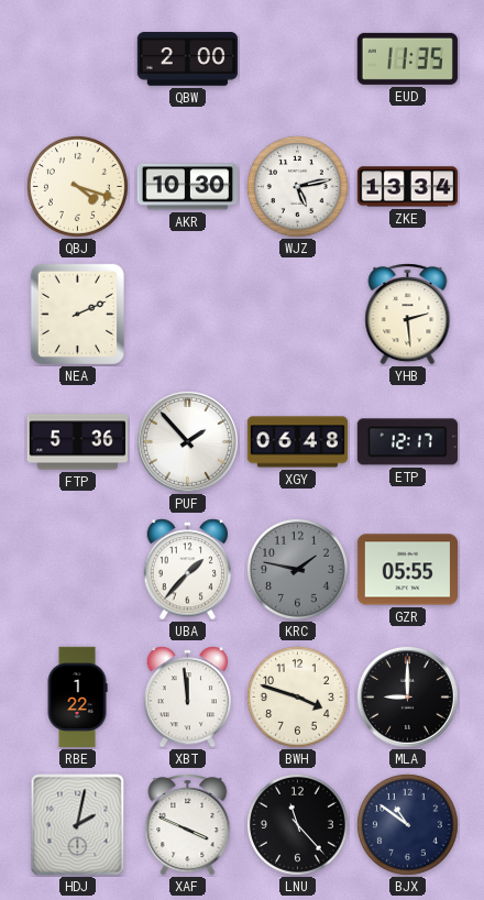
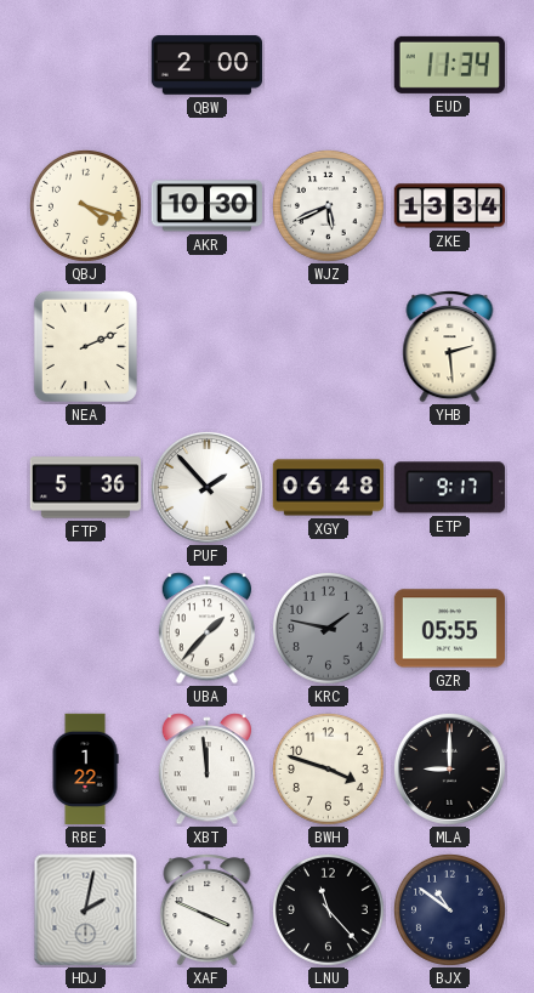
EUD: 11:35 -> 11:34 (449, 64)
WJZ: 5:13 -> 5:41 (328, 205)
ETP: 12:17 -> 9:17 (449, 488)
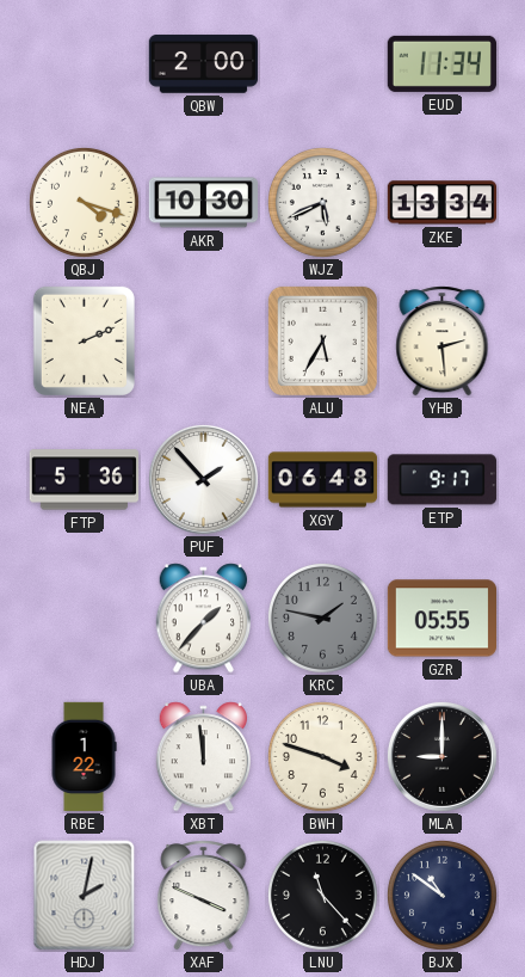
ALU: none -> 5:35 (322, 340)
